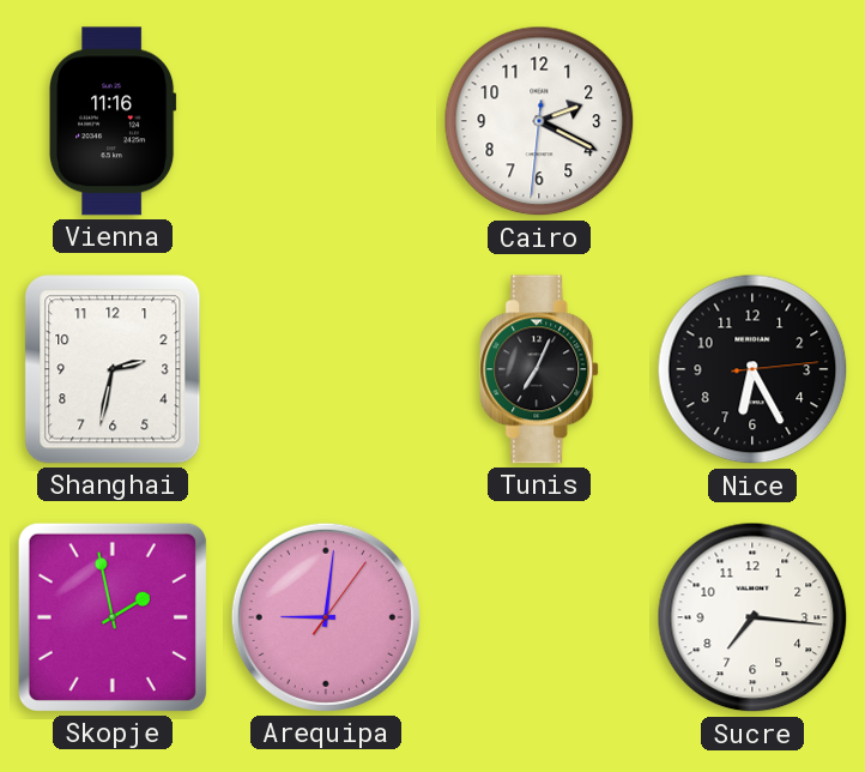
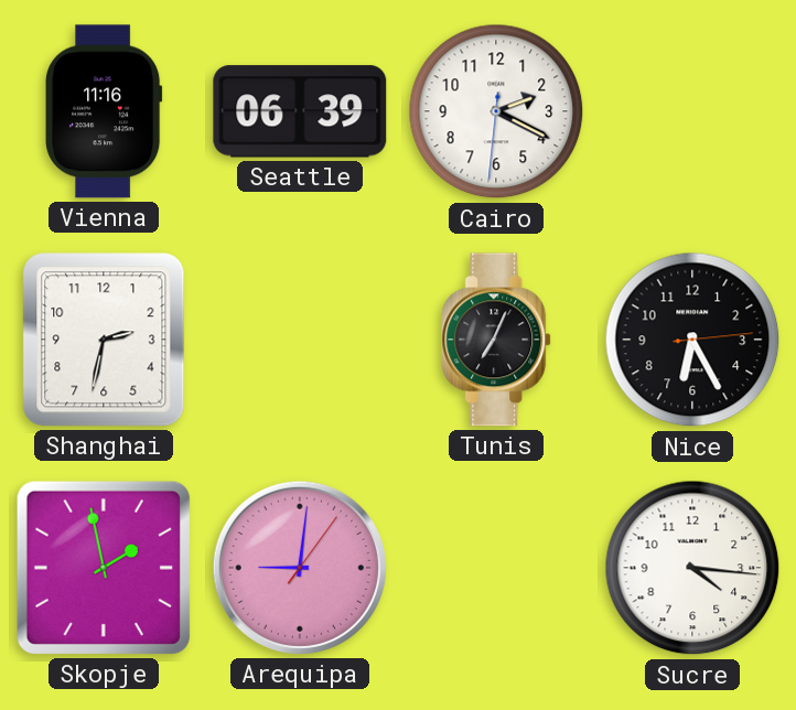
Seattle: none -> 06:39 (300, 111)
Sucre: 7:16 -> 4:16 (692, 568)
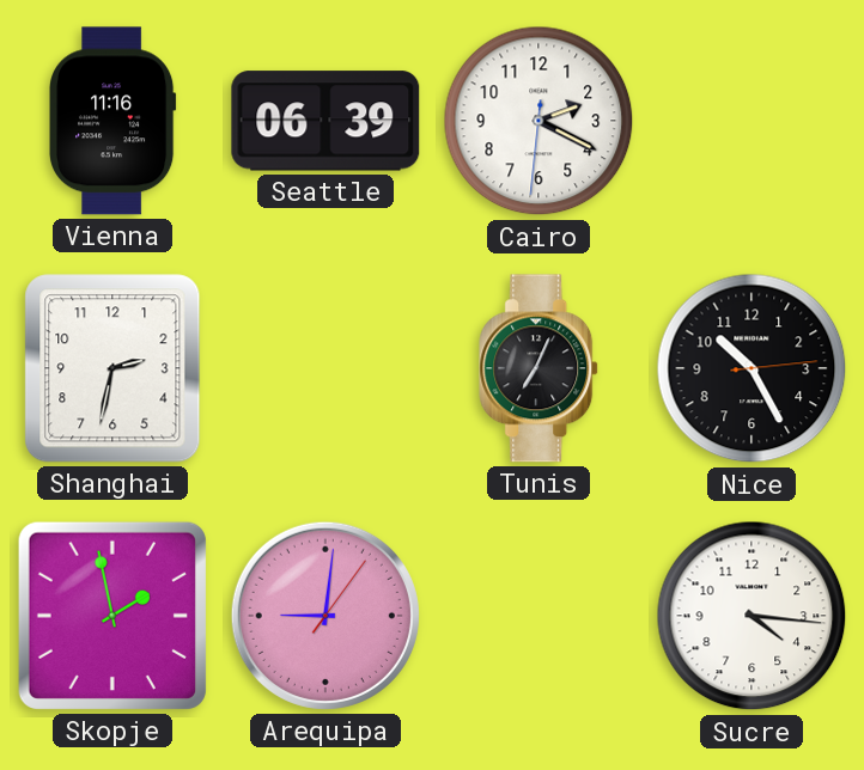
Nice: 6:25 -> 10:25 (752, 368)
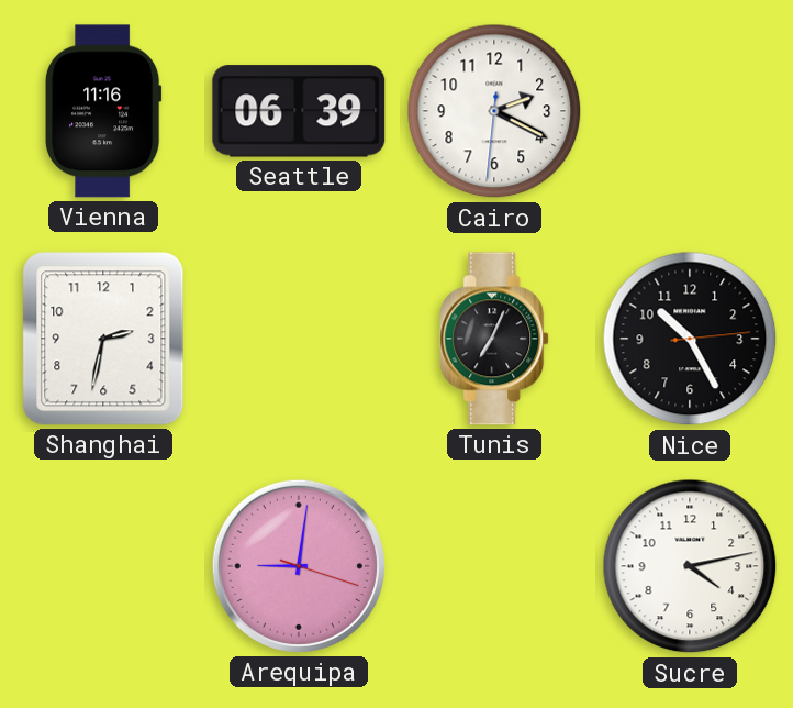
Skopje: 1:58 -> none (112, 616)
Arequipa: 9:01:06 -> 9:01:18 (299, 566)
Sucre: 4:16 -> 4:13 (690, 566)
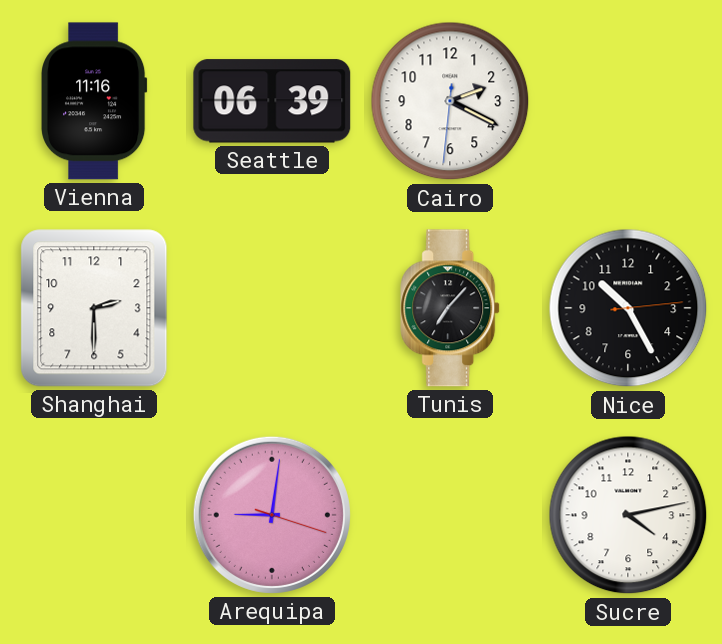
Shanghai: 2:32 -> 2:30 (94, 308)
Tunis: 7:04 -> 7:07 (451, 308)
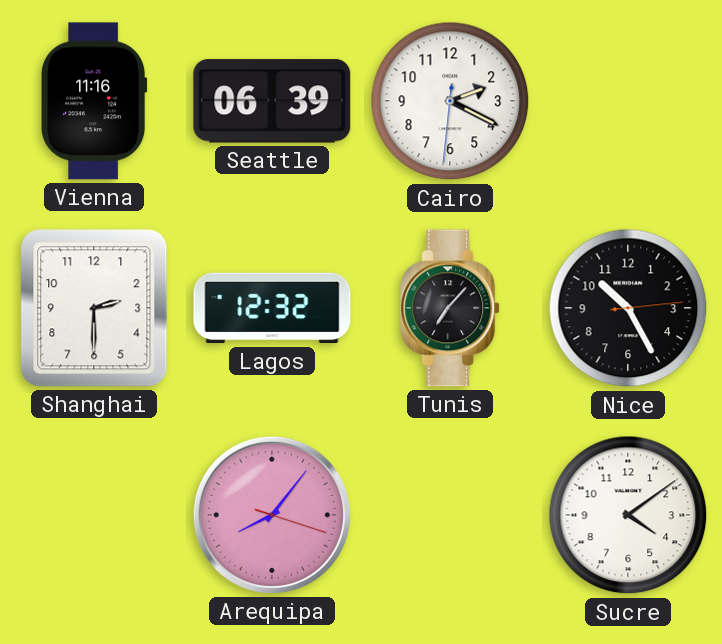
Lagos: none -> 12:32 (272, 308)
Arequipa: 9:01 -> 8:06 (272, 515)
Sucre: 4:13 -> 4:09 (628, 515)
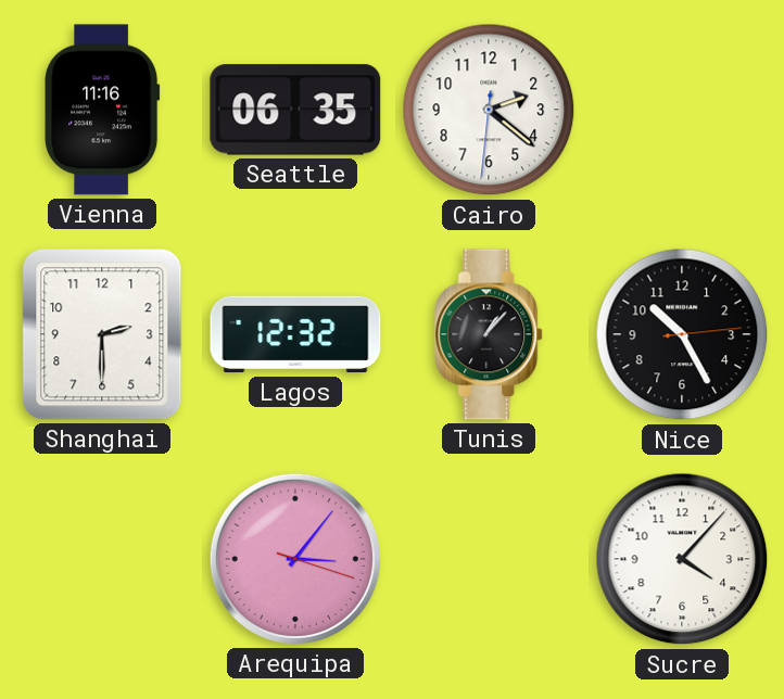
Seattle: 06:39 -> 06:35 (295, 110)
Cairo: 2:19 -> 2:21 (489, 110)
Tunis: 7:07 -> 1:07 (490, 334)
Arequipa: 8:06 -> 3:06 (295, 559)
Sucre: 4:09 -> 4:07 (682, 559)
